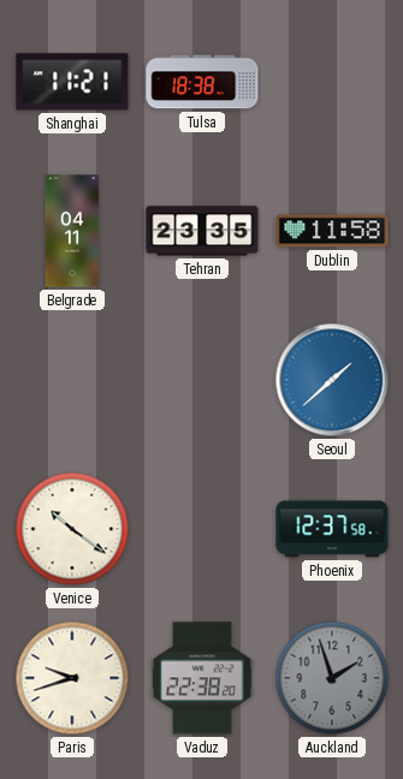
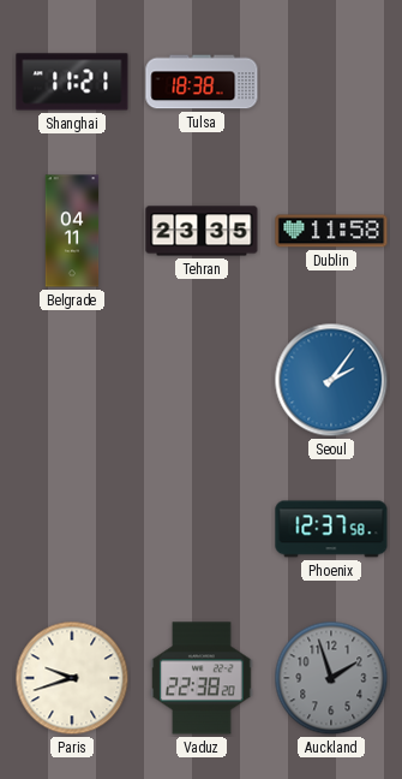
Seoul: 1:38 -> 2:06 (331, 380)
Venice: 10:21 -> none (72, 529)
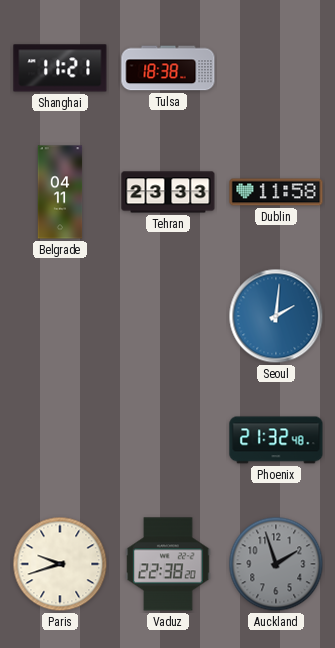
Tehran: 23:35 -> 23:33 (168, 192)
Seoul: 2:06 -> 2:01 (276, 316)
Phoenix: 12:37 -> 21:32 (276, 440)
